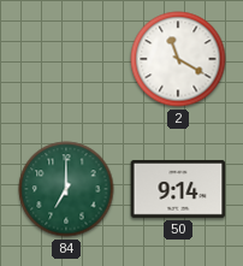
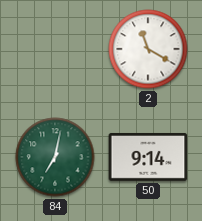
84: 7:00 -> 7:02 (55, 157)
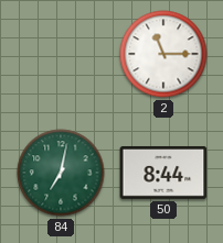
2: 11:20 -> 11:15 (163, 54)
50: 9:14 -> 8:44 (163, 173)
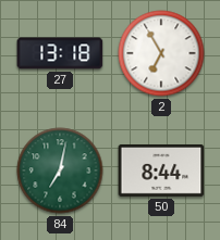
27: none -> 13:18 (60, 53)
2: 11:15 -> 6:55 (161, 53)
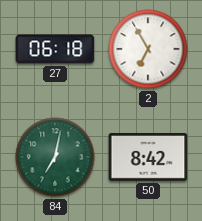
27: 13:18 -> 06:18 (55, 49)
50: 8:44 -> 8:42 (148, 157)
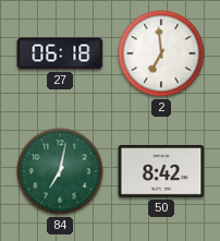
2: 6:55 -> 6:59 (161, 53)
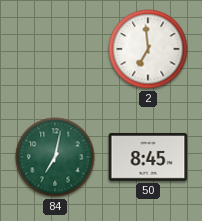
27: 06:18 -> none (60, 53)
50: 8:42 -> 8:45 (148, 157)
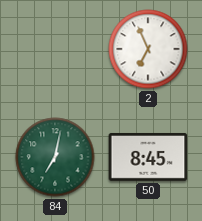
2: 6:59 -> 6:56 (148, 49)
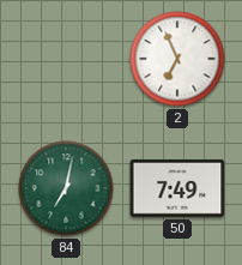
50: 8:45 -> 7:49 (177, 188)
